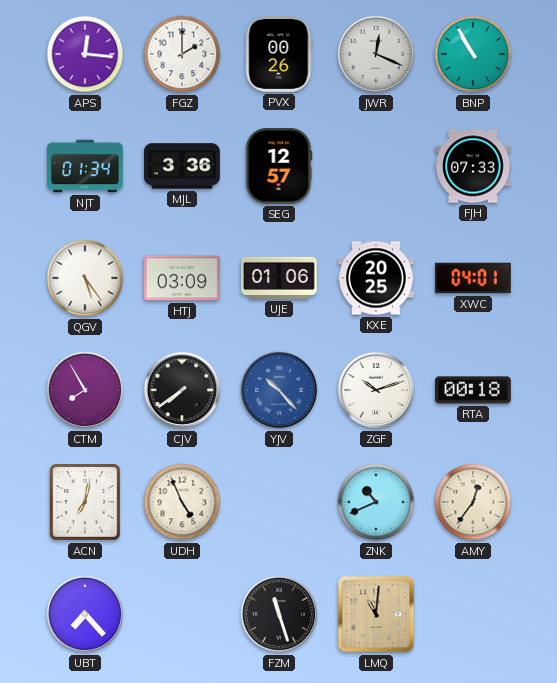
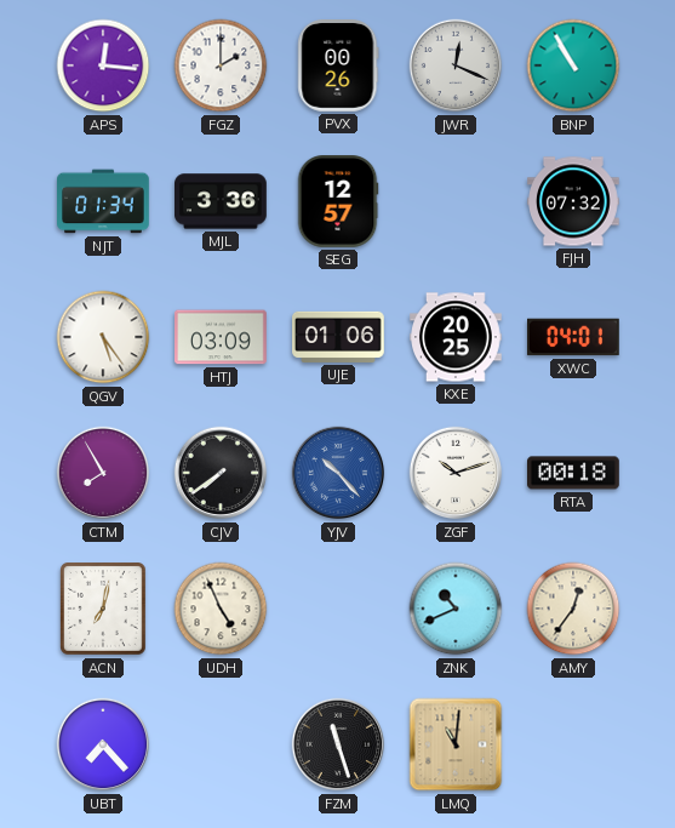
FJH: 07:33 -> 07:32 (573, 201)
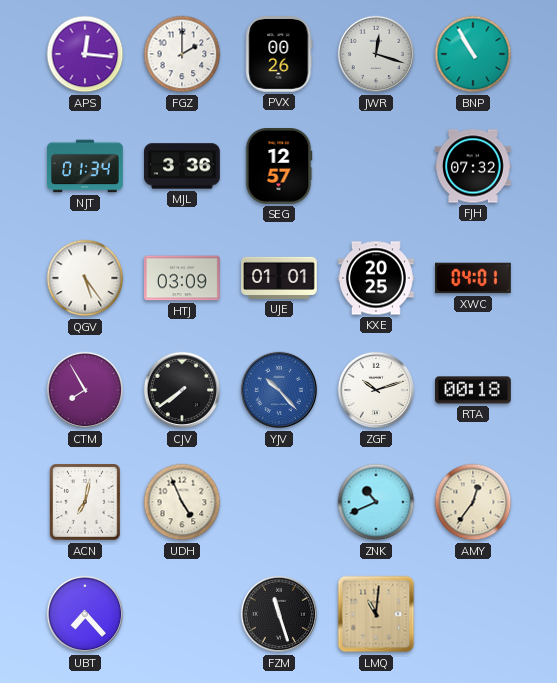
JWR: 12:19 -> 12:18 (376, 54)
UJE: 01:06 -> 01:01 (279, 278)
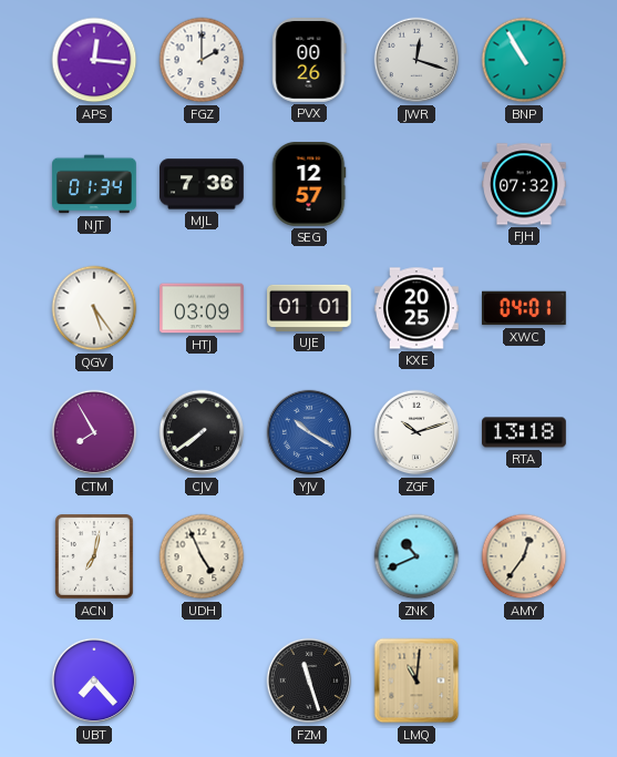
MJL: 3:36 -> 7:36 (203, 184)
YJV: 10:23 -> 10:20 (309, 432)
RTA: 00:18 -> 13:18 (525, 432)
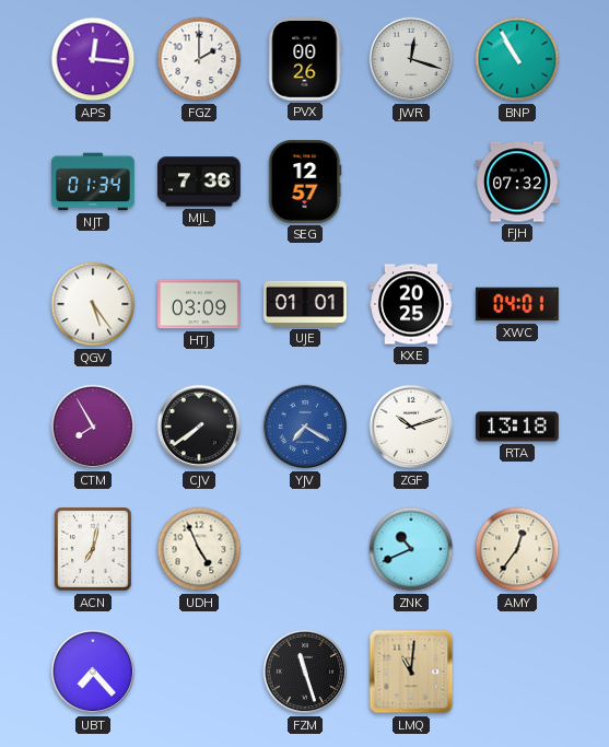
YJV: 10:20 -> 7:20 (305, 427)
